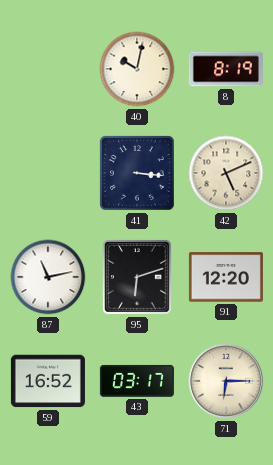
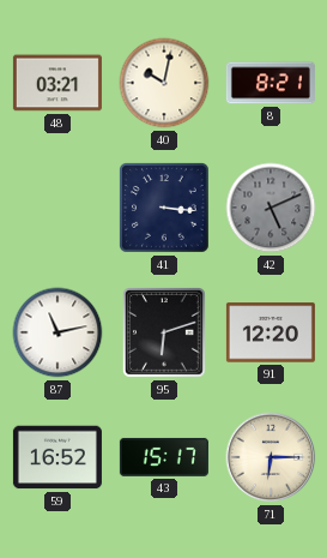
48: none -> 03:21 (57, 83)
8: 8:19 -> 8:21 (271, 83)
42 dial: cream -> grey (271, 208)
43: 03:17 -> 15:17 (164, 457)
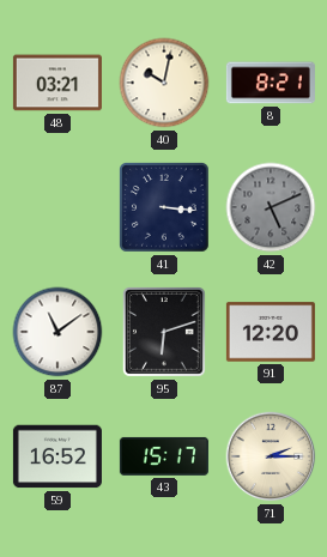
87: 11:13 -> 11:09 (57, 332)
71: 6:15 -> 2:15 (271, 456)
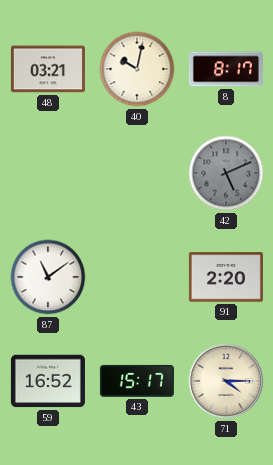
8: 8:21 -> 8:17 (226, 69)
41: 3:16 -> none (165, 208)
95: 6:12 -> none (164, 333)
91: 12:20 -> 2:20 (226, 277)
71: 2:15 -> 4:15 (226, 381)
